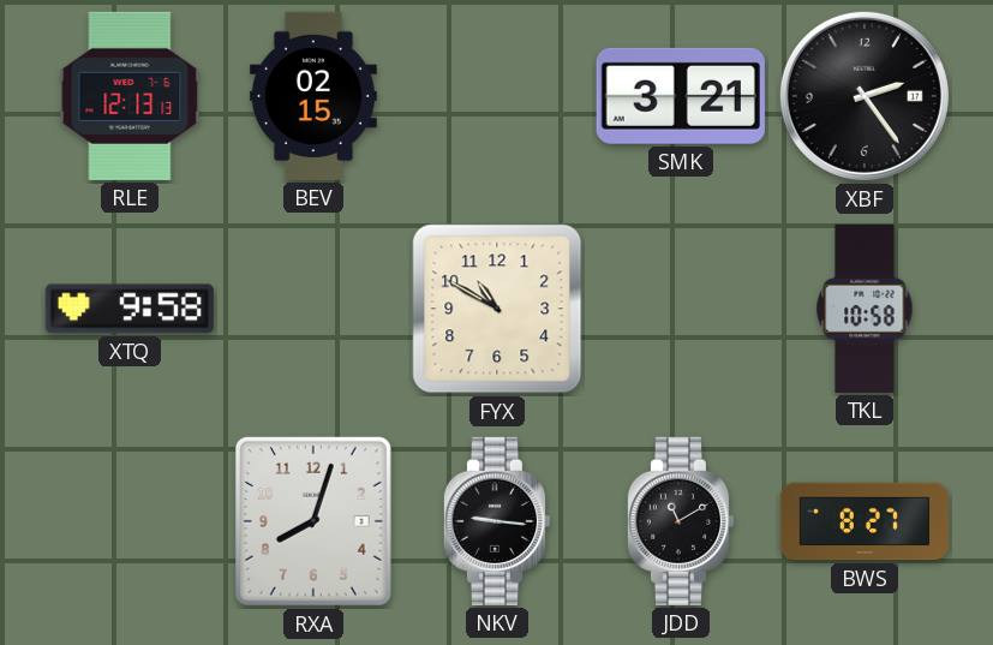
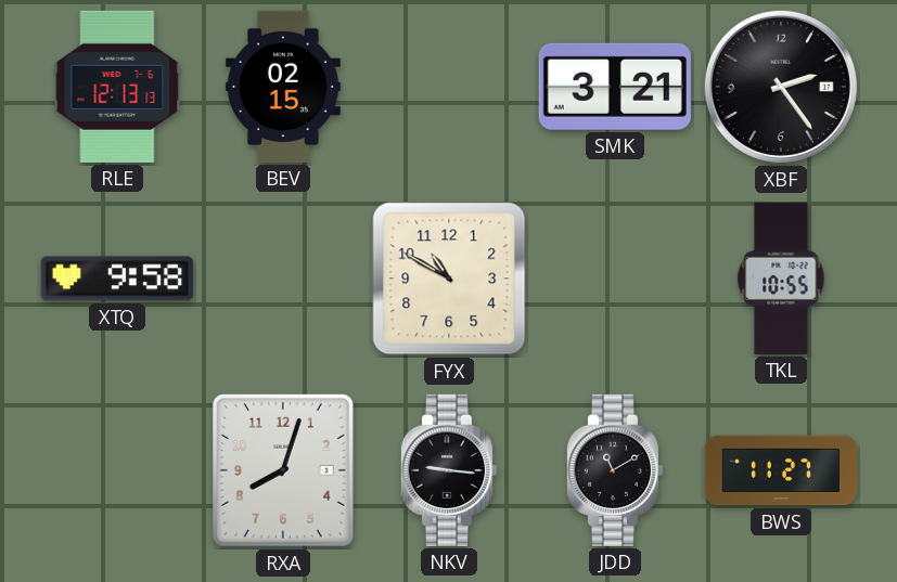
TKL: 10:58 -> 10:55 (781, 279)
BWS: 8:27 -> 11:27 (780, 470)
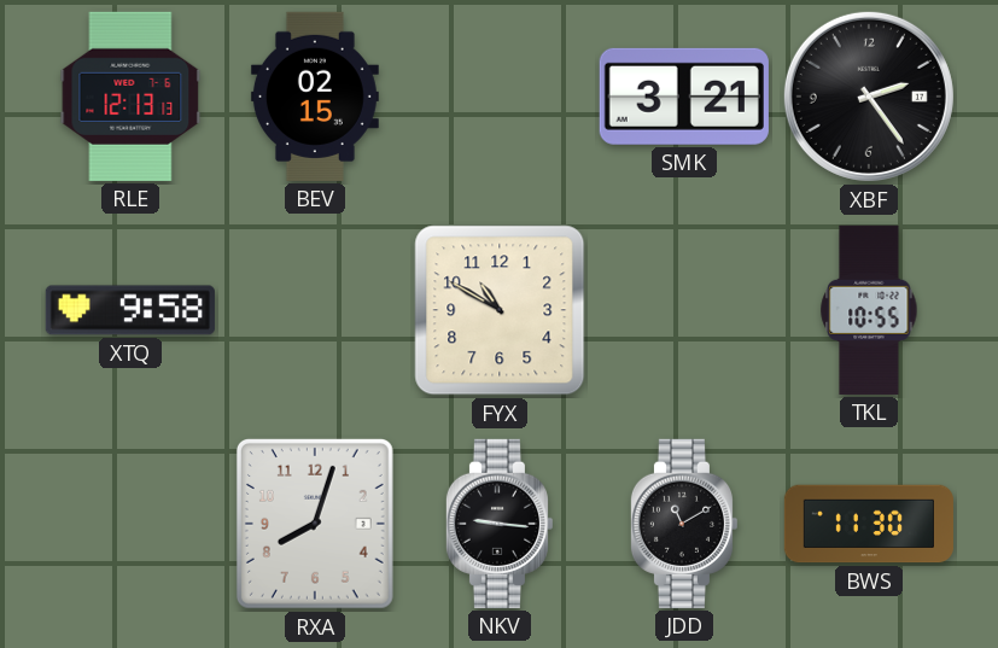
BWS: 11:27 -> 11:30 (868, 524)
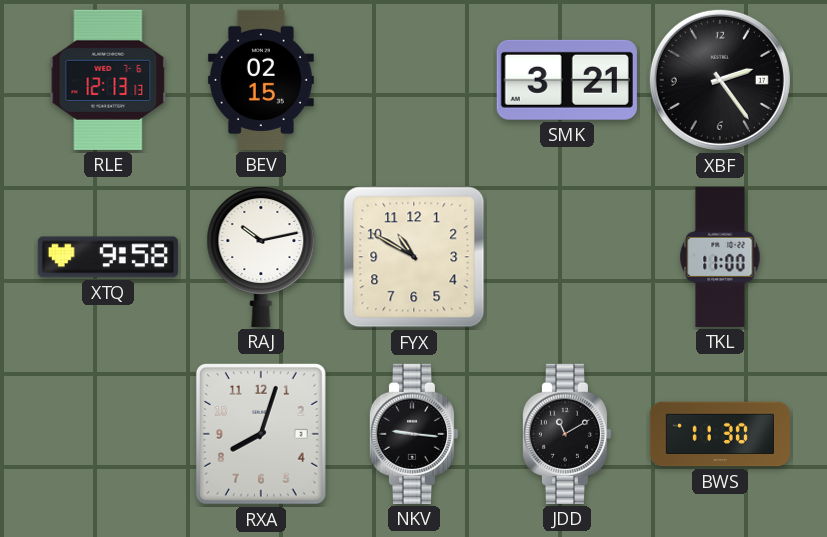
RAJ: none -> 10:13 (261, 257)
TKL: 10:55 -> 11:00 (720, 257)
